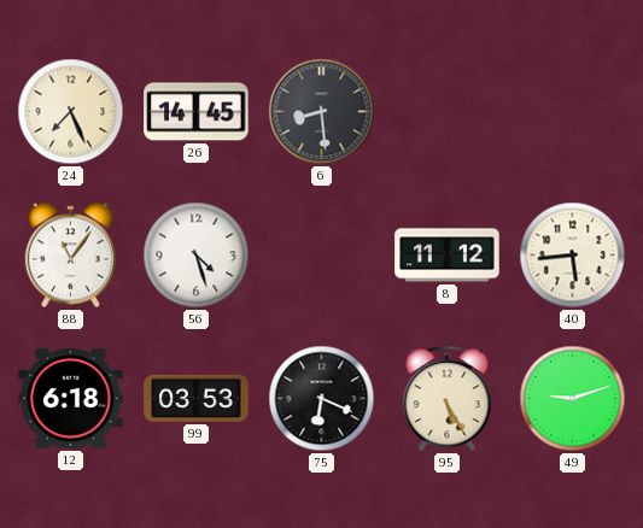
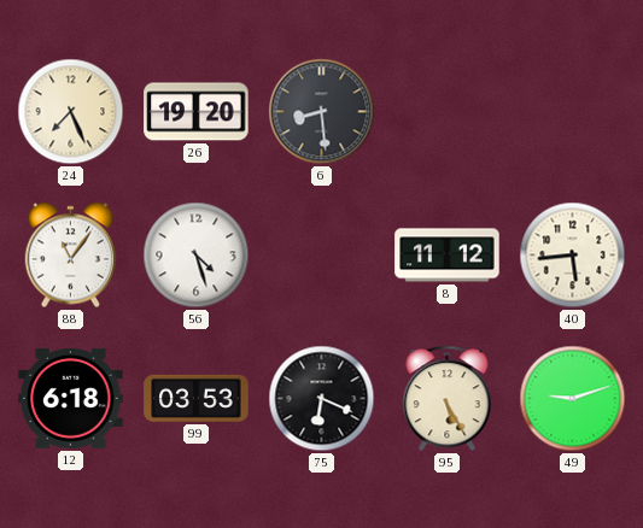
26: 14:45 -> 19:20 (197, 112)
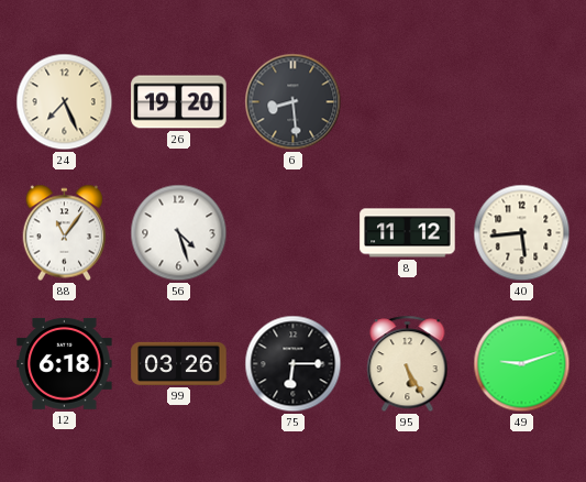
99: 03:53 -> 03:26 (179, 363)
75: 6:19 -> 6:15 (294, 364)
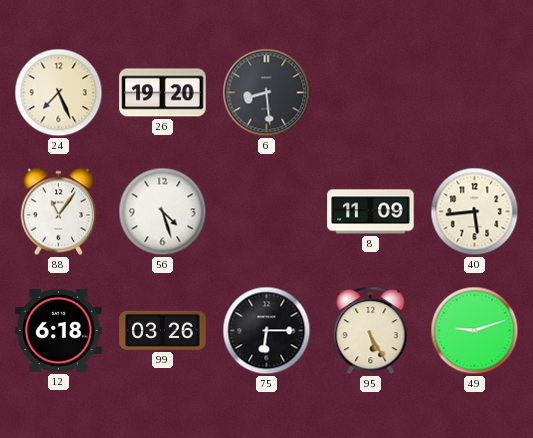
8: 11:12 -> 11:09 (371, 212)
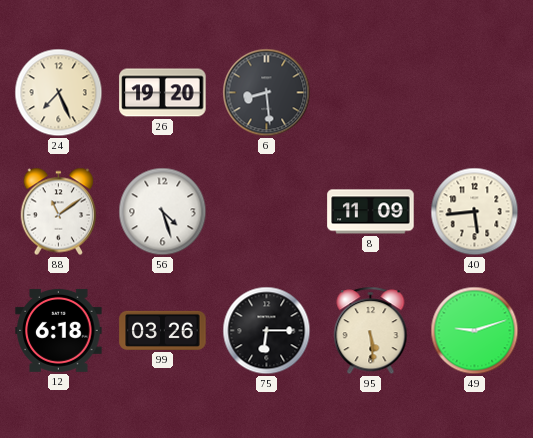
88: 11:06 -> 11:09 (59, 212)
95: 5:25 -> 5:29 (371, 331)
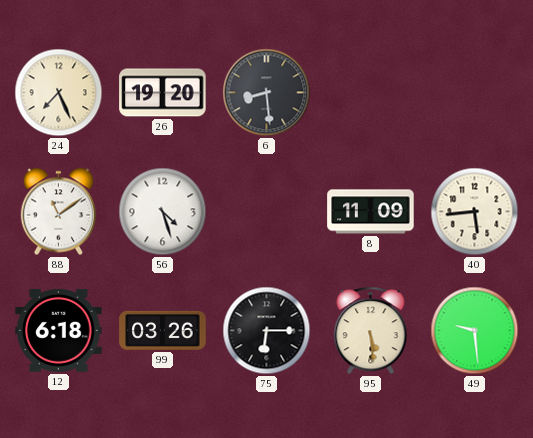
49: 9:12 -> 9:29 (475, 331)
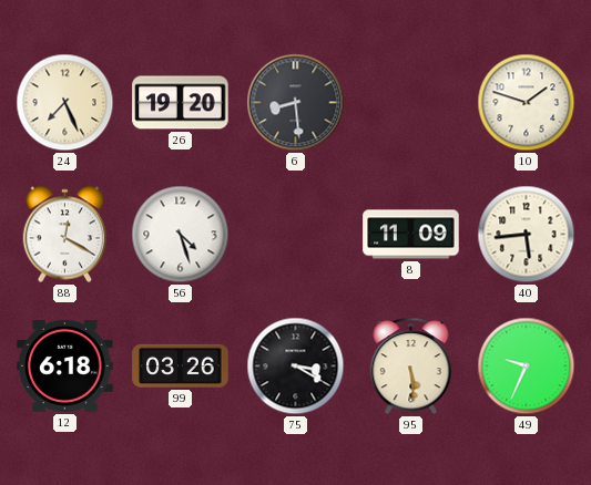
10: none -> 1:48 (527, 103)
88: 11:09 -> 12:20 (65, 235)
75: 6:15 -> 3:20 (296, 367)
49: 9:29 -> 9:34 (527, 367)
